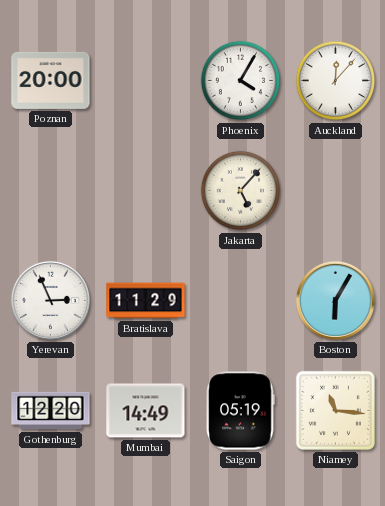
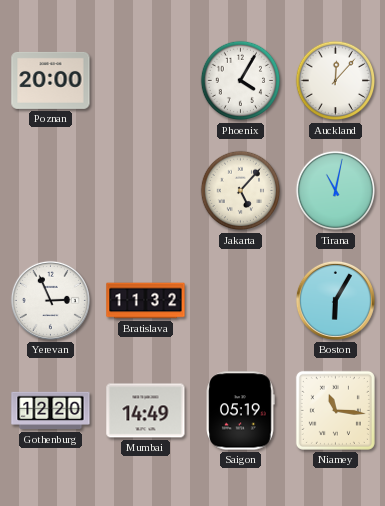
Tirana: none -> 11:02 (336, 191)
Bratislava: 11:29 -> 11:32 (146, 301)
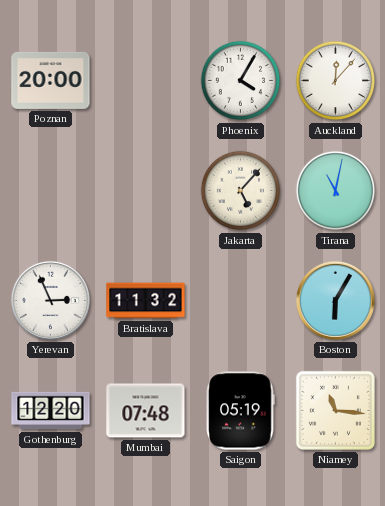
Mumbai: 14:49 -> 07:48 (146, 411)
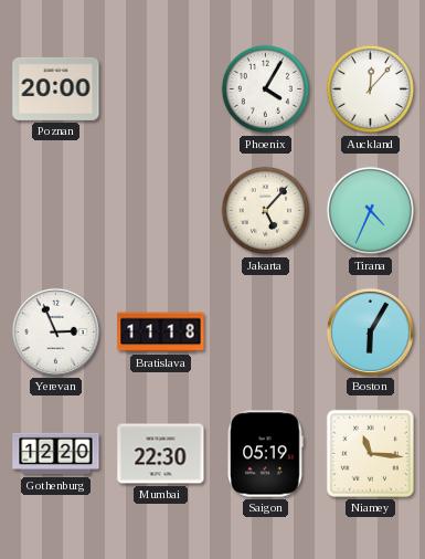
Tirana: 11:02 -> 4:34 (371, 211)
Bratislava: 11:32 -> 11:18 (161, 333)
Mumbai: 07:48 -> 22:30 (161, 454)
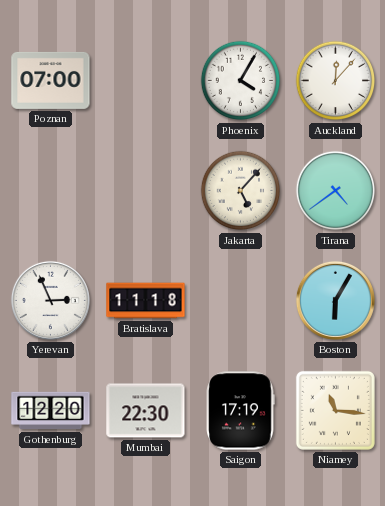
Poznan: 20:00 -> 07:00 (51, 80)
Tirana: 4:34 -> 4:39 (336, 191)
Saigon: 05:19 -> 17:19 (240, 411)
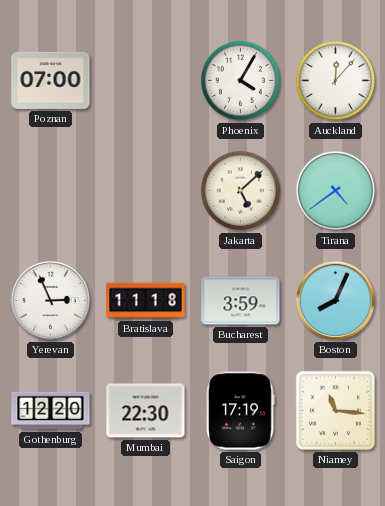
Jakarta: 5:07 -> 5:08 (241, 191)
Bucharest: none -> 3:59 (241, 301)
Boston: 6:05 -> 8:04 (335, 300)
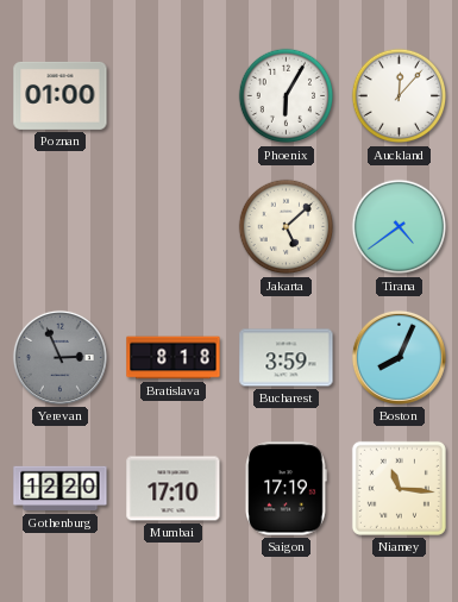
Poznan: 07:00 -> 01:00 (61, 95)
Phoenix: 4:05 -> 6:05 (287, 96)
Yerevan dial: white -> grey (59, 357)
Bratislava: 11:18 -> 8:18 (174, 358)
Mumbai: 22:30 -> 17:10 (174, 489)
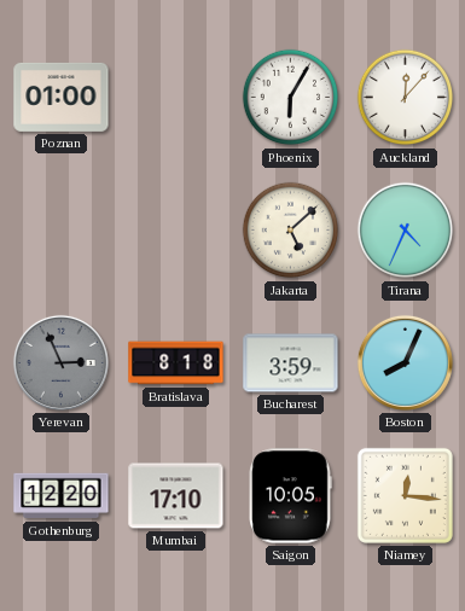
Tirana: 4:39 -> 4:34 (406, 231)
Saigon: 17:19 -> 10:05 (290, 496)
Niamey: 11:16 -> 12:16 (405, 495)
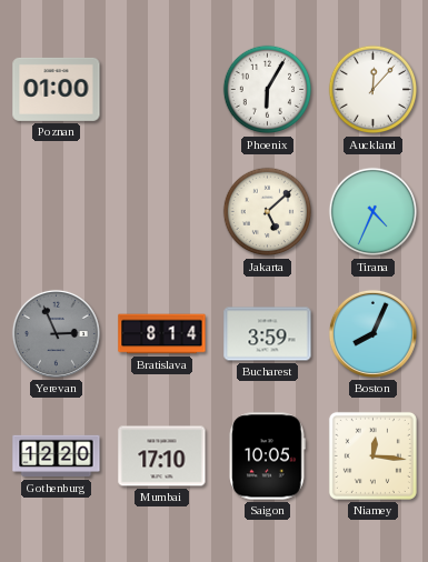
Bratislava: 8:18 -> 8:14 (162, 334)
